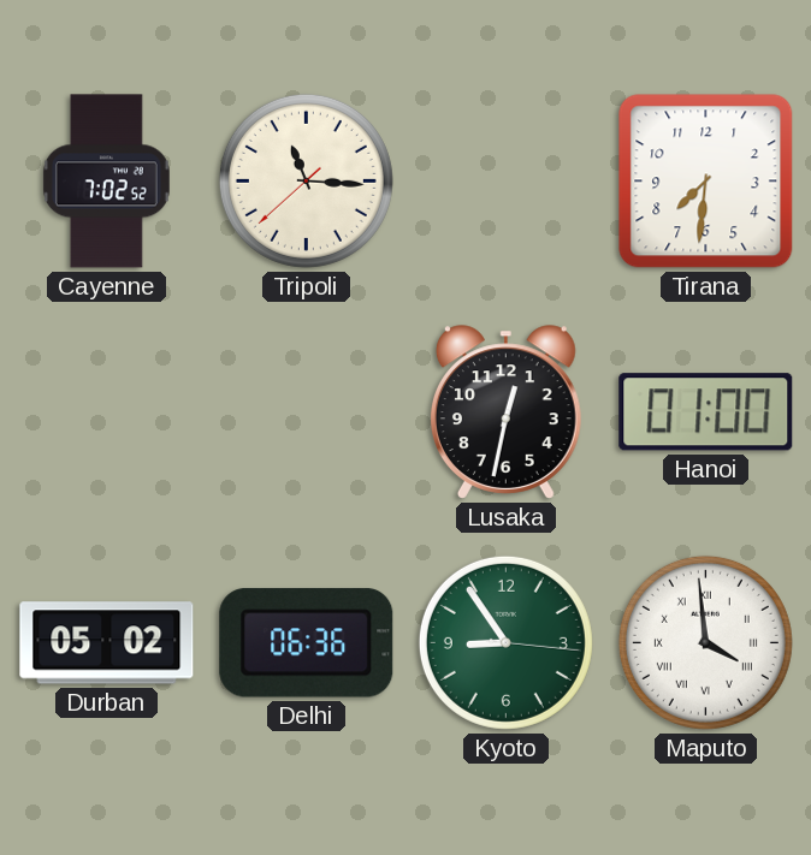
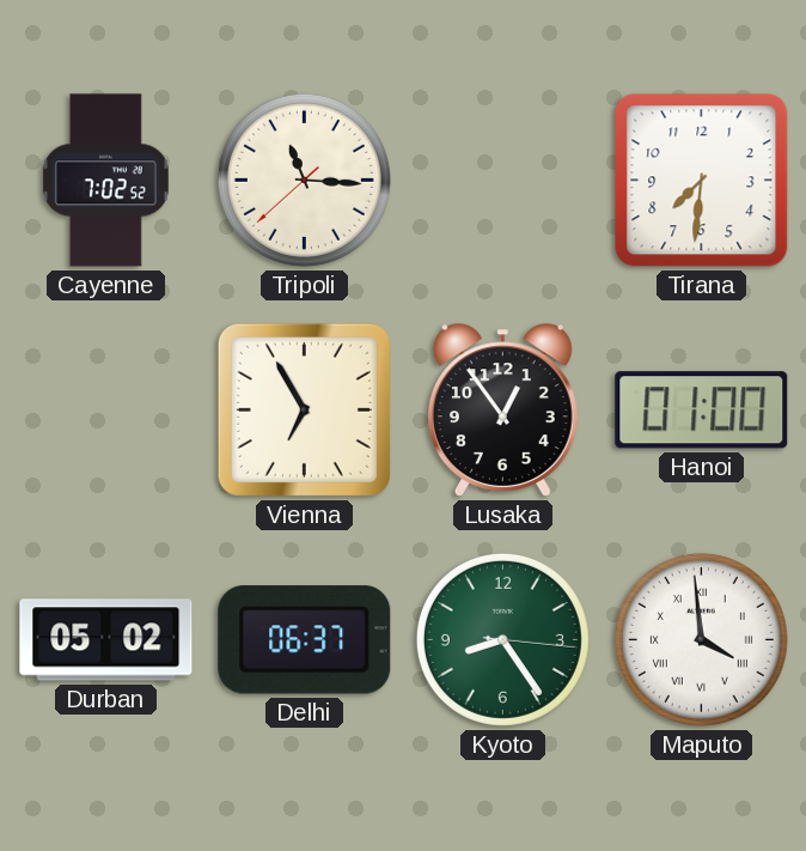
Vienna: none -> 6:55 (304, 409)
Lusaka: 12:32 -> 12:54 (502, 411)
Delhi: 06:36 -> 06:37 (305, 640)
Kyoto: 8:54 -> 8:24 (502, 639)
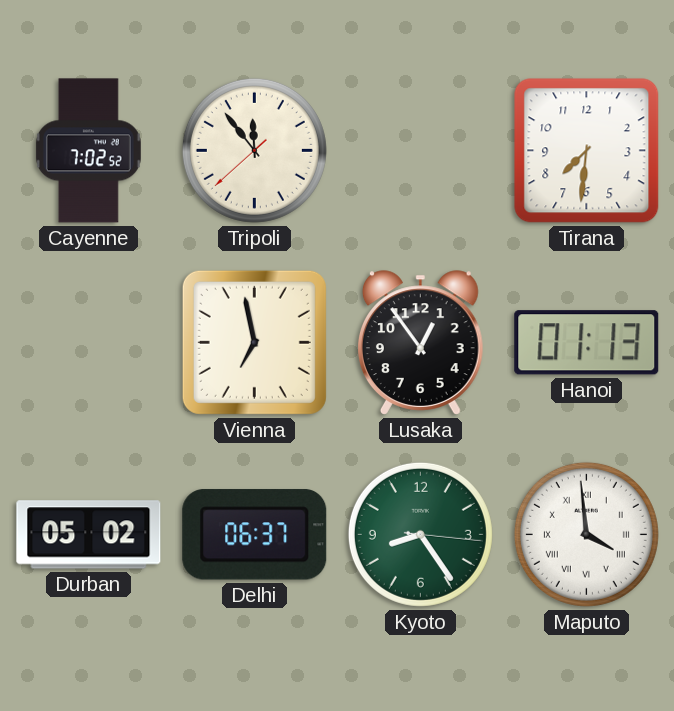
Tripoli: 11:15 -> 11:53 (254, 150)
Vienna: 6:55 -> 6:58 (254, 342)
Hanoi: 01:00 -> 01:13 (587, 343)
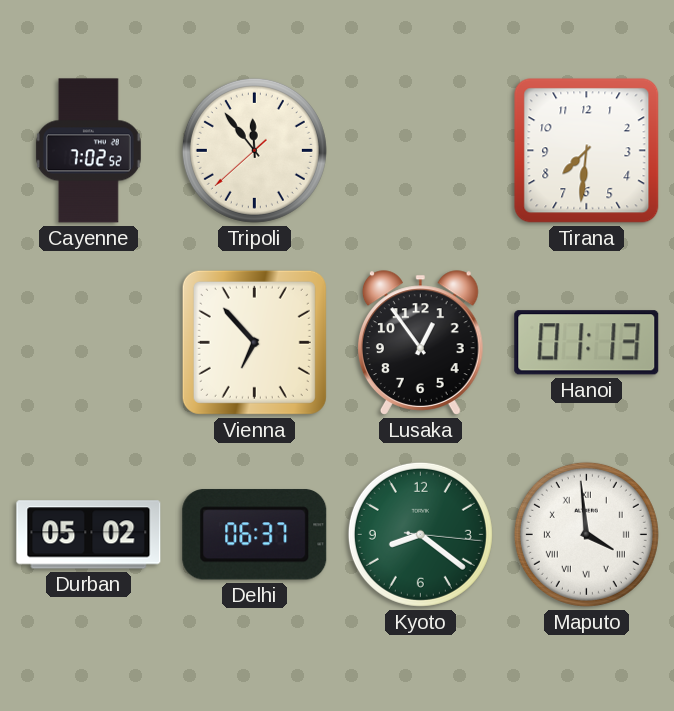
Vienna: 6:58 -> 6:53 (254, 342)
Kyoto: 8:24 -> 8:21 (420, 534)
